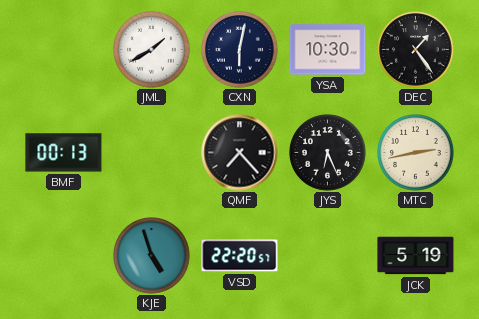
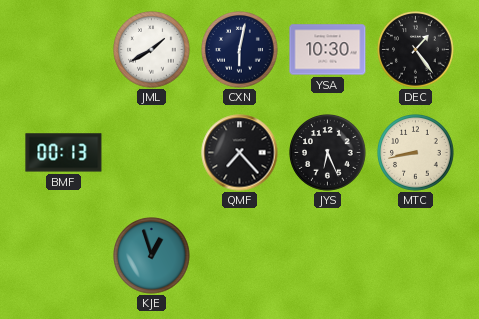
MTC: 2:43 -> 8:43 (416, 153)
KJE: 4:57 -> 12:57 (152, 256)
VSD: 22:20 -> none (240, 256)
JCK: 5:19 -> none (416, 256)
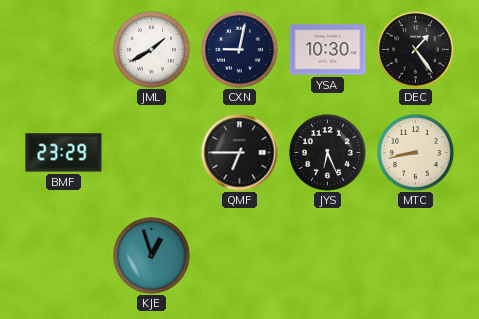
CXN: 6:02 -> 9:02 (240, 50)
BMF: 00:13 -> 23:29 (64, 153)
QMF: 7:23 -> 6:45 (240, 153)
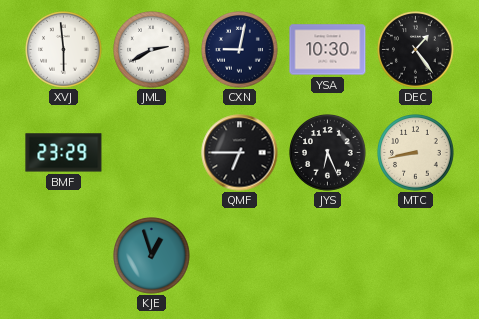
XVJ: none -> 5:59 (64, 50)
JML: 1:40 -> 2:40 (152, 50)
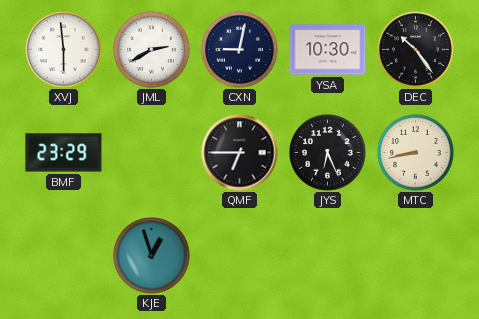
DEC: 1:24 -> 10:24 (416, 50)
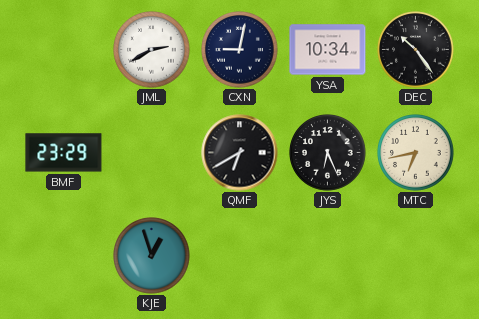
XVJ: 5:59 -> none (64, 50)
YSA: 10:30 -> 10:34 (328, 50)
QMF: 6:45 -> 6:40 (240, 153)
MTC: 8:43 -> 6:43 (416, 153)
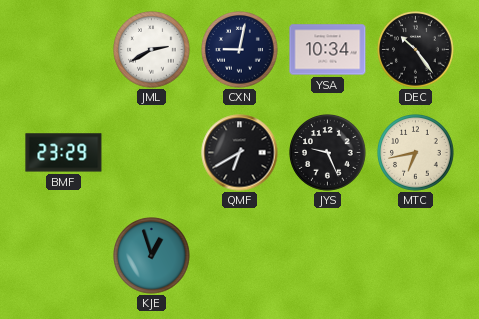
JYS: 6:26 -> 9:26 (328, 153)
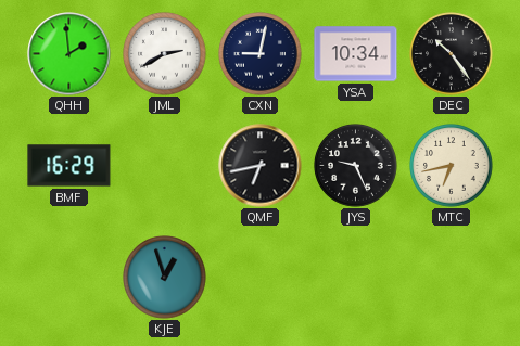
QHH: none -> 1:59 (69, 54)
BMF: 23:29 -> 16:29 (69, 166)
QMF: 6:40 -> 6:43 (261, 166)
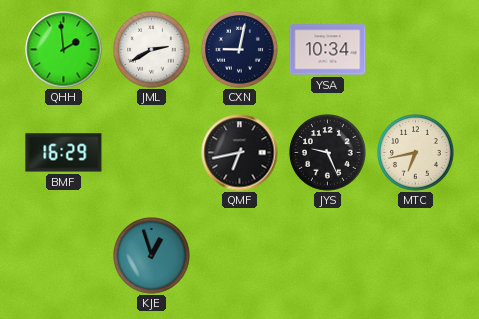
DEC: 10:24 -> none (452, 54)
